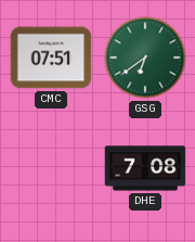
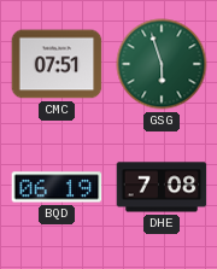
GSG: 6:39 -> 5:57 (162, 64)
BQD: none -> 06:19 (57, 187)
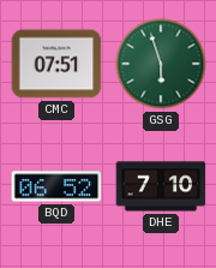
BQD: 06:19 -> 06:52 (56, 186)
DHE: 7:08 -> 7:10 (161, 186)
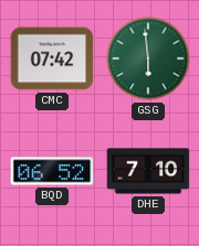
CMC: 07:51 -> 07:42 (52, 58)
GSG: 5:57 -> 5:59 (148, 58)
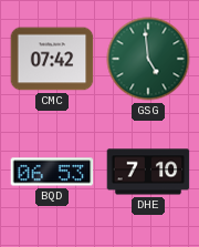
GSG: 5:59 -> 4:59 (148, 59)
BQD: 06:52 -> 06:53 (52, 172)
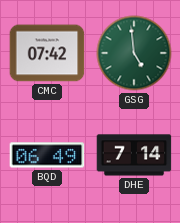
BQD: 06:53 -> 06:49 (47, 155)
DHE: 7:10 -> 7:14 (134, 155)
